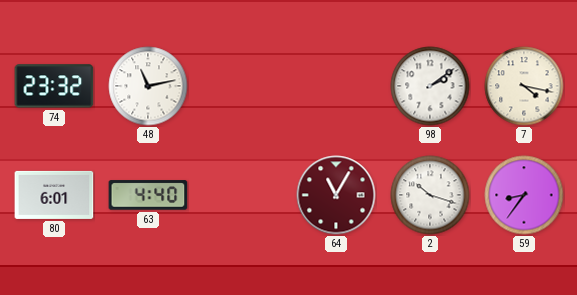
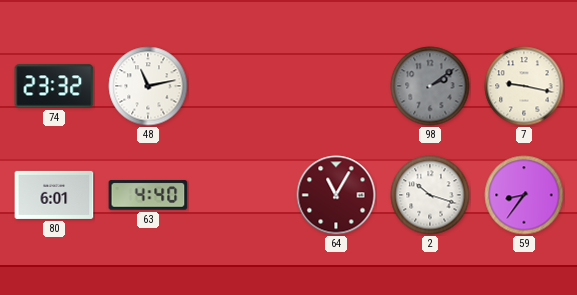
98 dial: white -> grey (430, 86)
7: 4:17 -> 9:17 (524, 86)
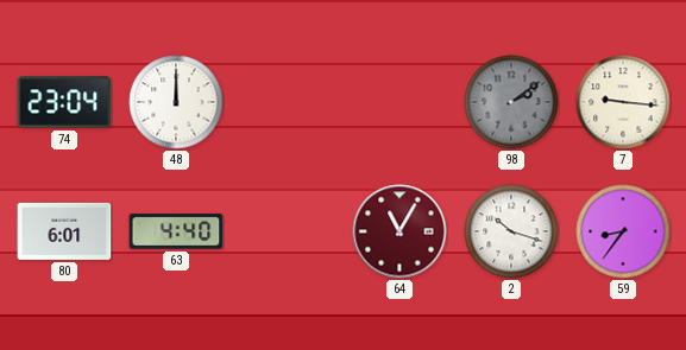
74: 23:32 -> 23:04 (64, 102)
48: 11:13 -> 12:00 (176, 102)
7: 9:17 -> 9:16 (623, 102)
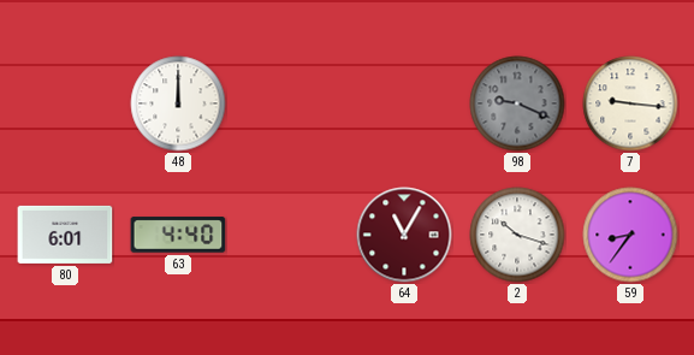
74: 23:04 -> none (64, 102)
98: 2:09 -> 9:19 (517, 103)
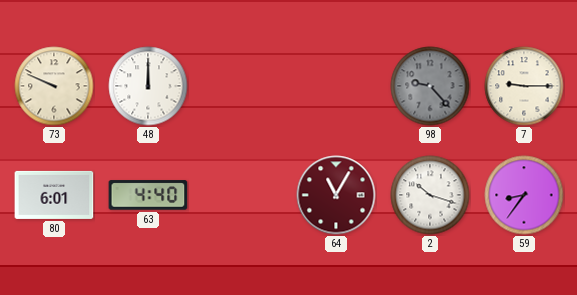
73: none -> 9:49 (54, 86)
98: 9:19 -> 9:23 (430, 86)
7: 9:16 -> 9:15 (524, 86)
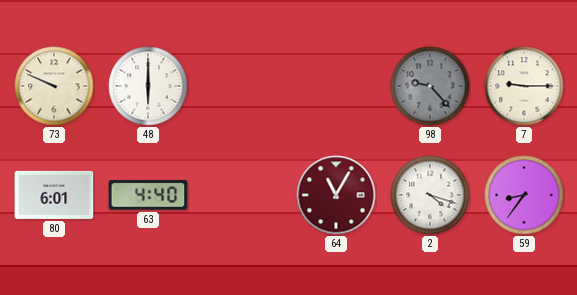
48: 12:00 -> 6:00 (148, 86)
2: 10:18 -> 4:18 (430, 195)
